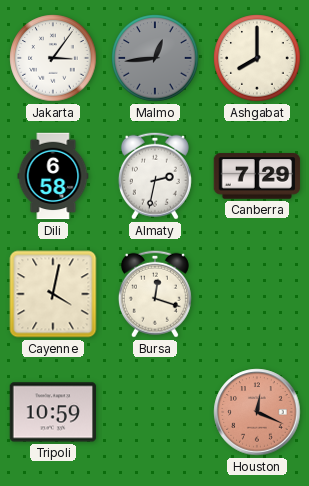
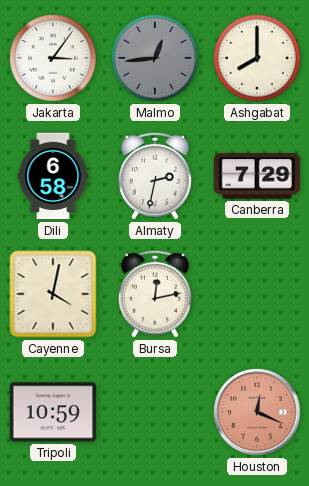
Bursa: 12:18 -> 12:13 (155, 294)
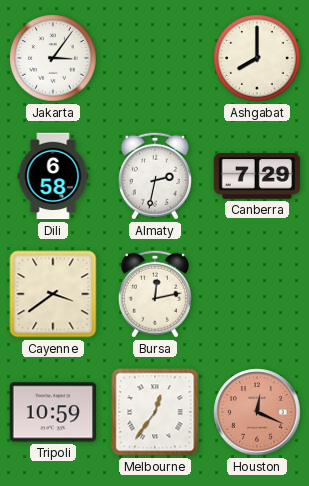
Malmo: 12:44 -> none (155, 58)
Cayenne: 4:02 -> 3:39 (53, 294)
Melbourne: none -> 12:36 (155, 412)
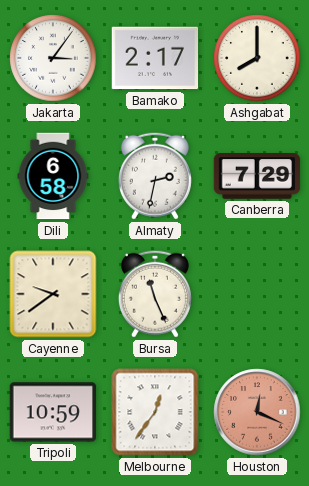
Bamako: none -> 2:17 (155, 58)
Cayenne: 3:39 -> 9:39 (53, 294)
Bursa: 12:13 -> 11:26 (155, 294)
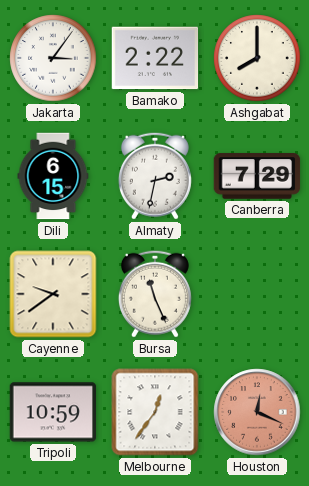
Bamako: 2:17 -> 2:22 (155, 58)
Dili: 6:58 -> 6:15 (53, 176)
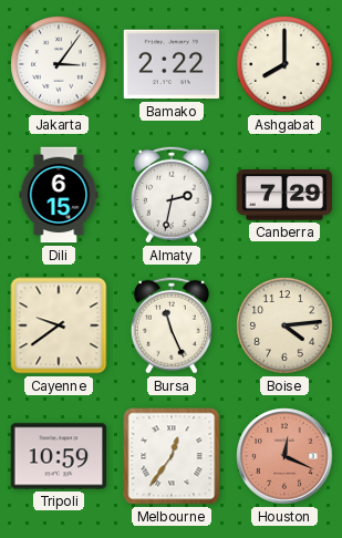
Boise: none -> 4:14 (284, 325)
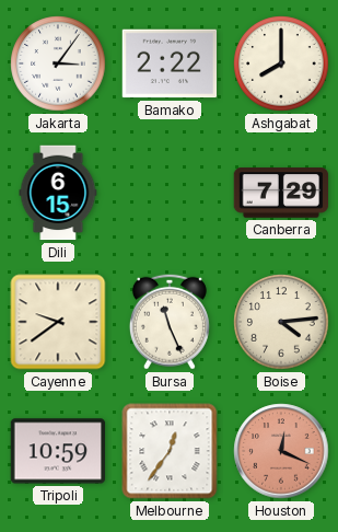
Almaty: 2:32 -> none (172, 195)
